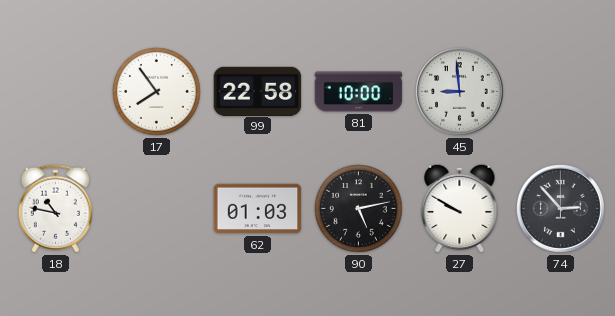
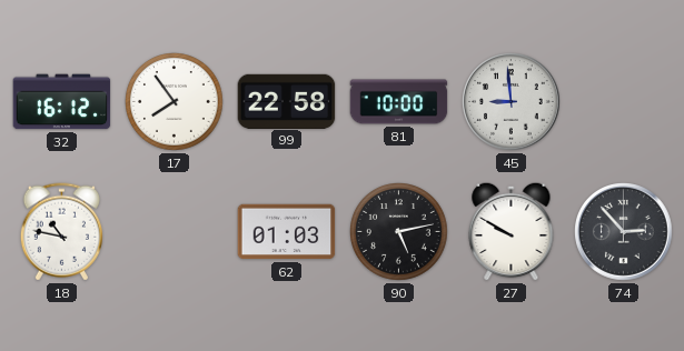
32: none -> 16:12 (62, 102)
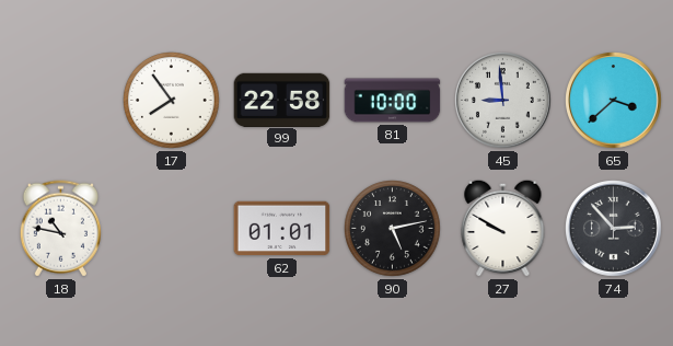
32: 16:12 -> none (62, 102)
65: none -> 3:38 (614, 101)
62: 01:03 -> 01:01 (282, 229)
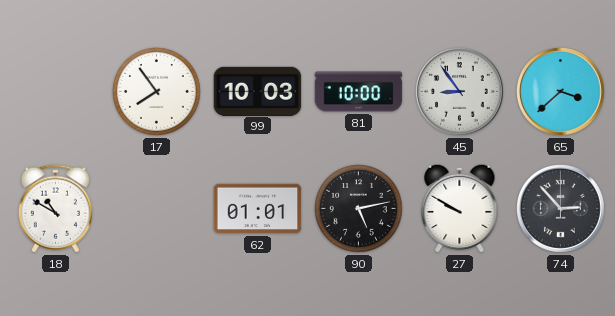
99: 22:58 -> 10:03 (258, 91)
45: 8:59 -> 8:54 (460, 92)
18: 10:47 -> 10:50 (55, 209)
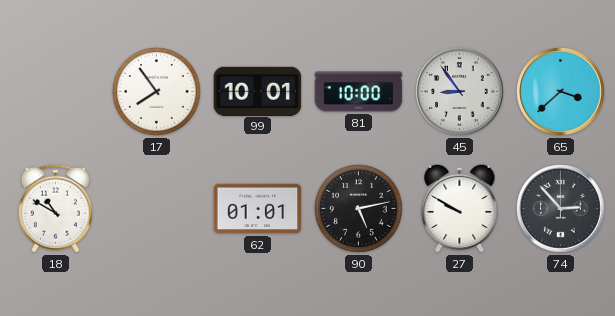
99: 10:03 -> 10:01 (258, 91)
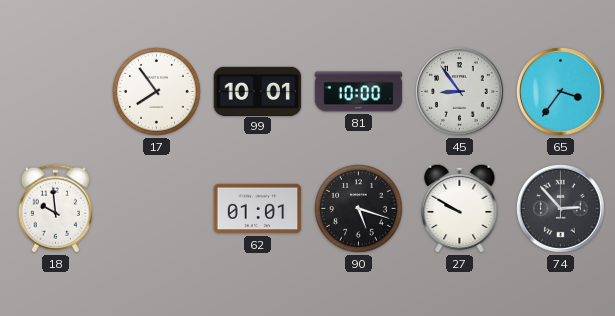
65: 3:38 -> 3:36 (561, 92)
18: 10:50 -> 9:59 (55, 209)
90: 5:13 -> 5:18 (359, 209)
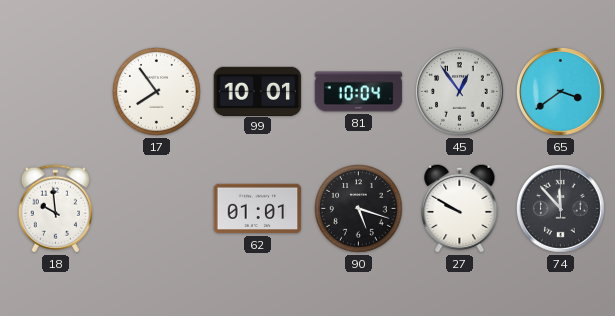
81: 10:00 -> 10:04 (359, 92)
45: 8:54 -> 12:54 (460, 92)
65: 3:36 -> 3:39 (561, 92)
74: 2:53 -> 11:53 (561, 209)
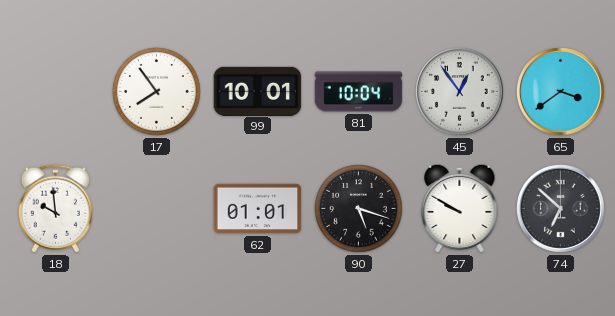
74: 11:53 -> 6:52 (561, 209)
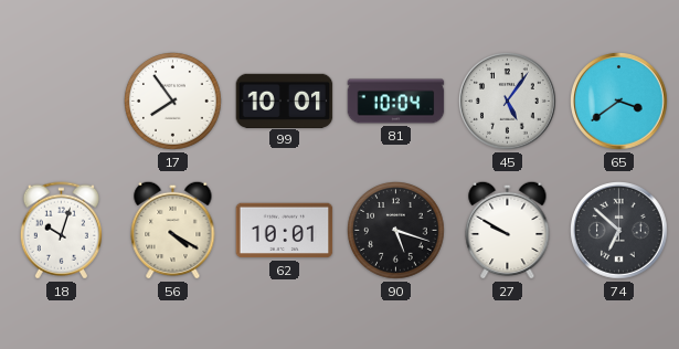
45: 12:54 -> 5:06 (508, 102)
18: 9:59 -> 10:03 (61, 231)
56: none -> 4:20 (173, 230)
62: 01:01 -> 10:01 (285, 231)
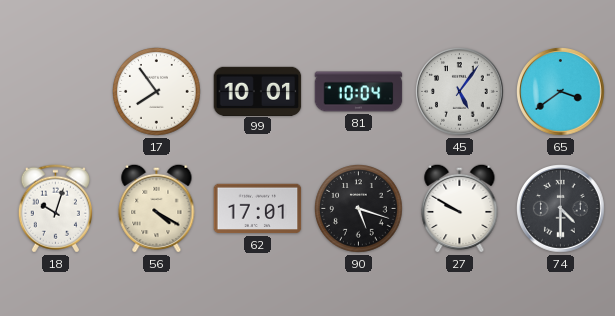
62: 10:01 -> 17:01 (258, 209)
74: 6:52 -> 4:30 (561, 209)
